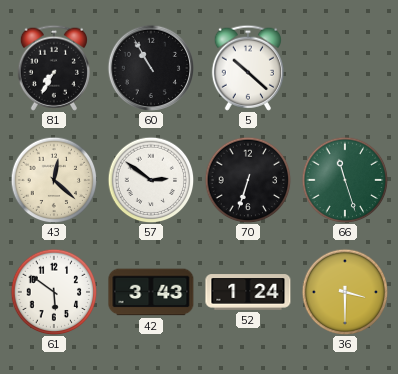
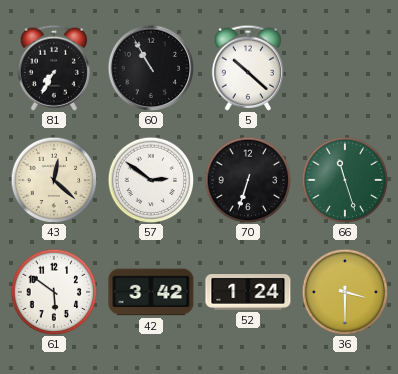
42: 3:43 -> 3:42 (151, 292)
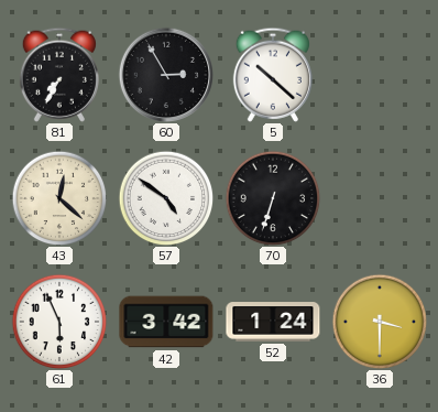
60: 10:55 -> 2:55 (165, 74)
57: 2:51 -> 4:51 (166, 198)
66: 11:27 -> none (345, 180)
61: 5:51 -> 5:56 (59, 322)
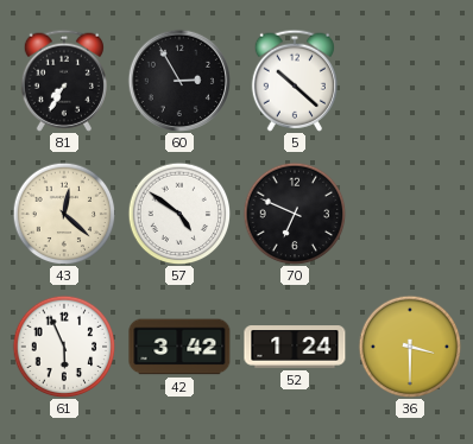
70: 6:33 -> 6:49 (295, 214)
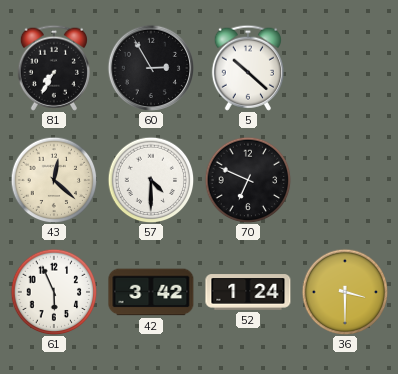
57: 4:51 -> 4:30 (151, 180)
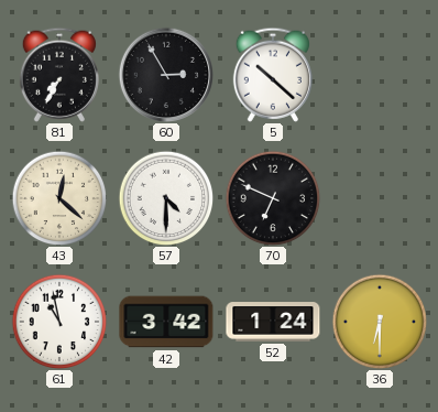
61: 5:56 -> 10:58 (59, 322)
36: 3:30 -> 6:30 (380, 322)
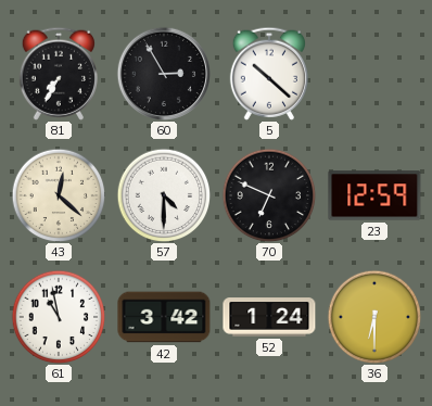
23: none -> 12:59 (374, 195)
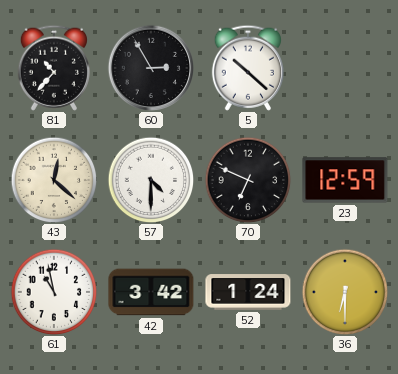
81: 7:35 -> 10:37 (54, 68)
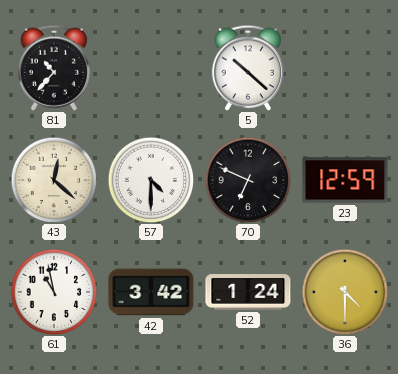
60: 2:55 -> none (150, 67)
36: 6:30 -> 4:30 (345, 292)
